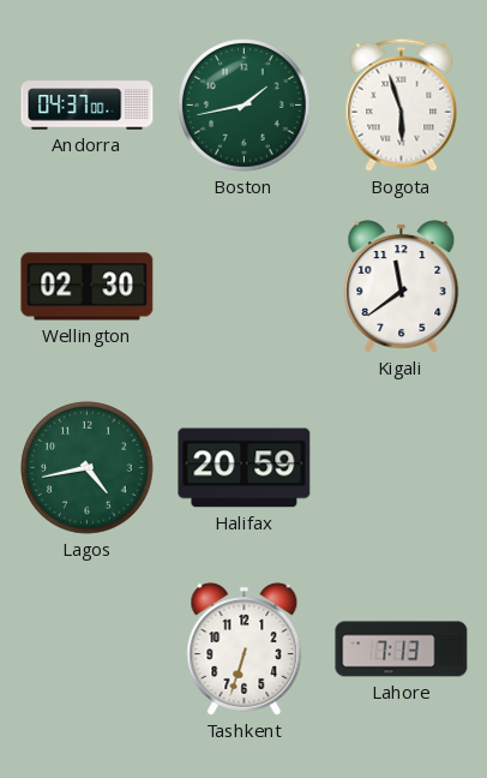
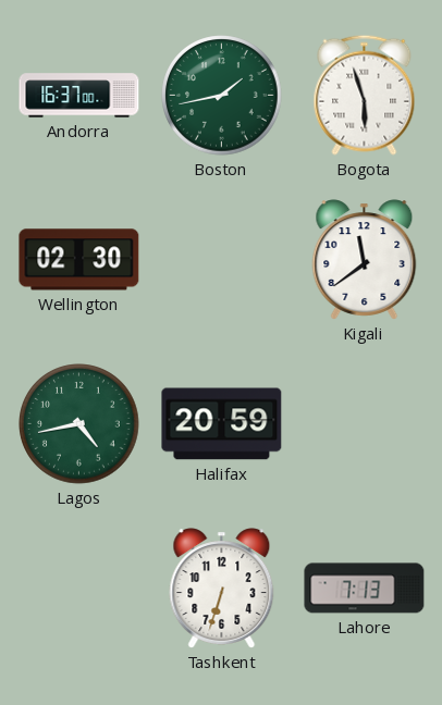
Andorra: 04:37 -> 16:37 (79, 96)
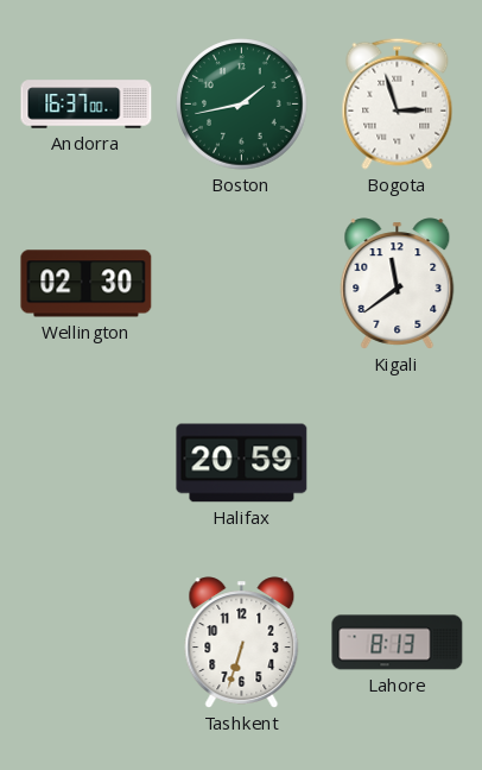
Bogota: 5:57 -> 2:57 (398, 103)
Lagos: 4:43 -> none (79, 424)
Lahore: 7:13 -> 8:13 (398, 643)
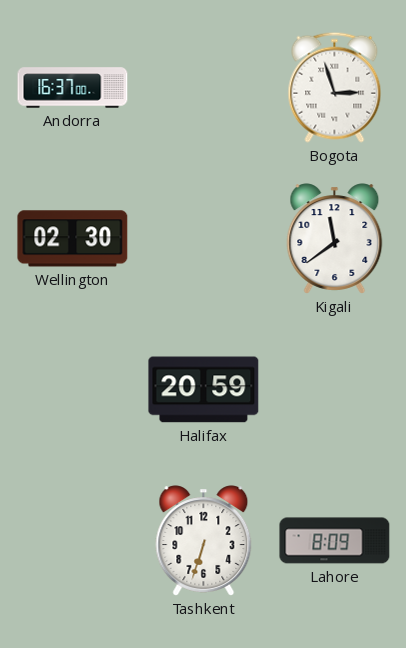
Boston: 1:43 -> none (242, 105)
Lahore: 8:13 -> 8:09 (335, 541)
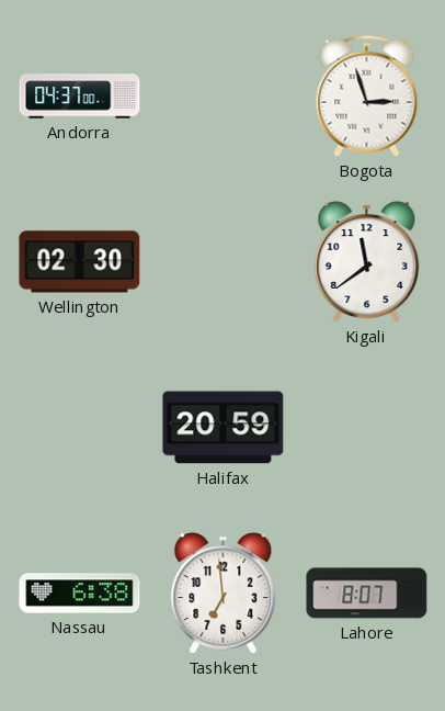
Andorra: 16:37 -> 04:37 (80, 97)
Nassau: none -> 6:38 (80, 594)
Tashkent: 6:33 -> 6:59 (224, 594)
Lahore: 8:09 -> 8:07 (367, 594)
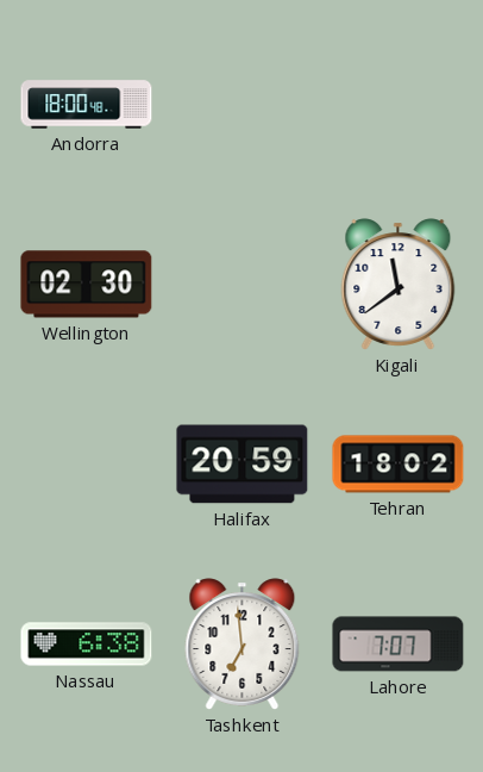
Andorra: 04:37 -> 18:00 (87, 105)
Bogota: 2:57 -> none (367, 95)
Tehran: none -> 18:02 (399, 465)
Lahore: 8:07 -> 7:07 (399, 645)
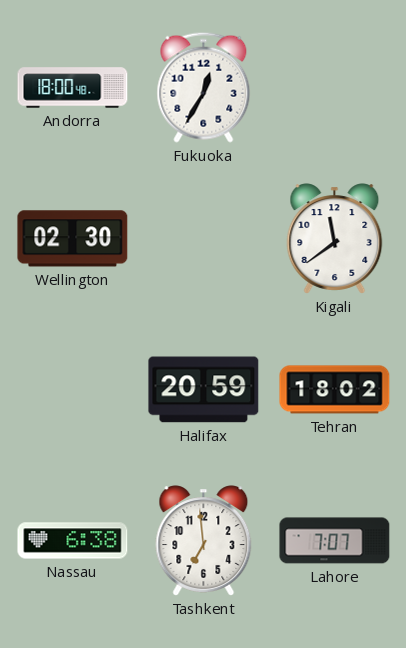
Fukuoka: none -> 12:35 (204, 87)
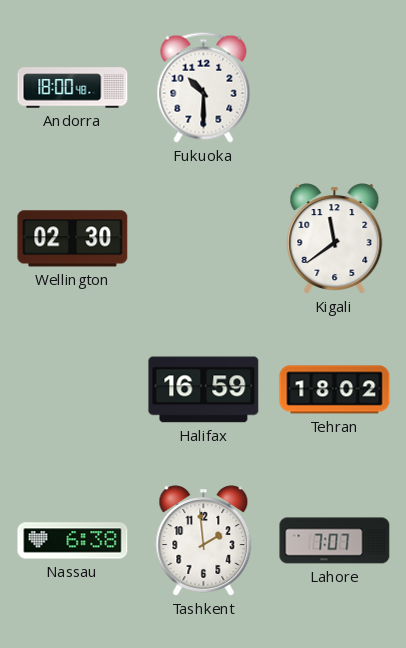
Fukuoka: 12:35 -> 10:30 (204, 87)
Halifax: 20:59 -> 16:59 (204, 390)
Tashkent: 6:59 -> 1:59 (204, 541)
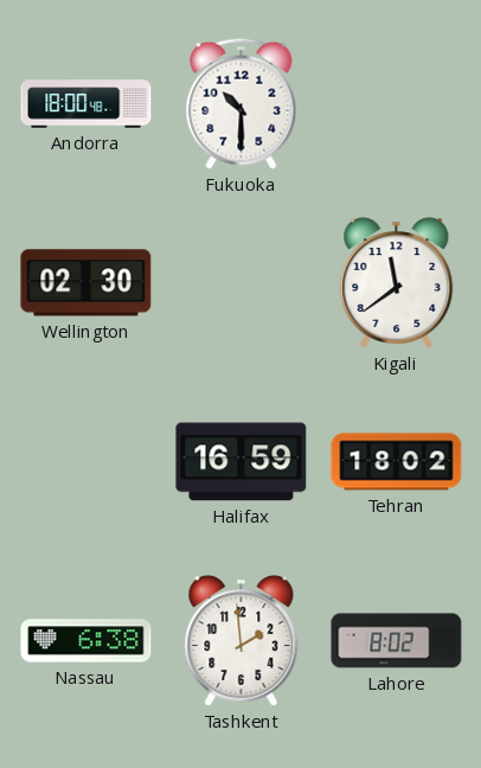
Lahore: 7:07 -> 8:02 (397, 641)
